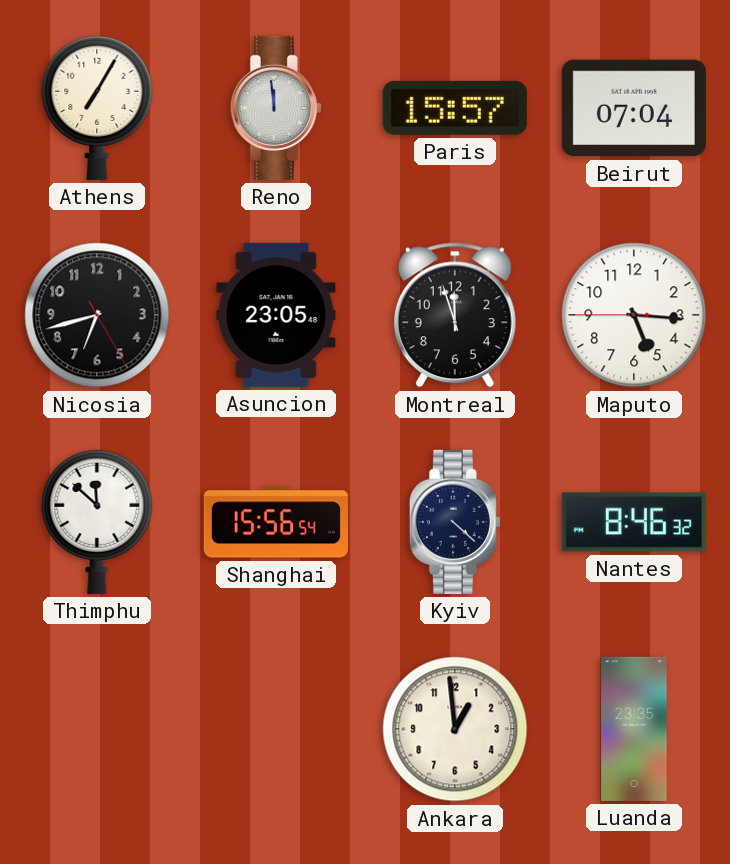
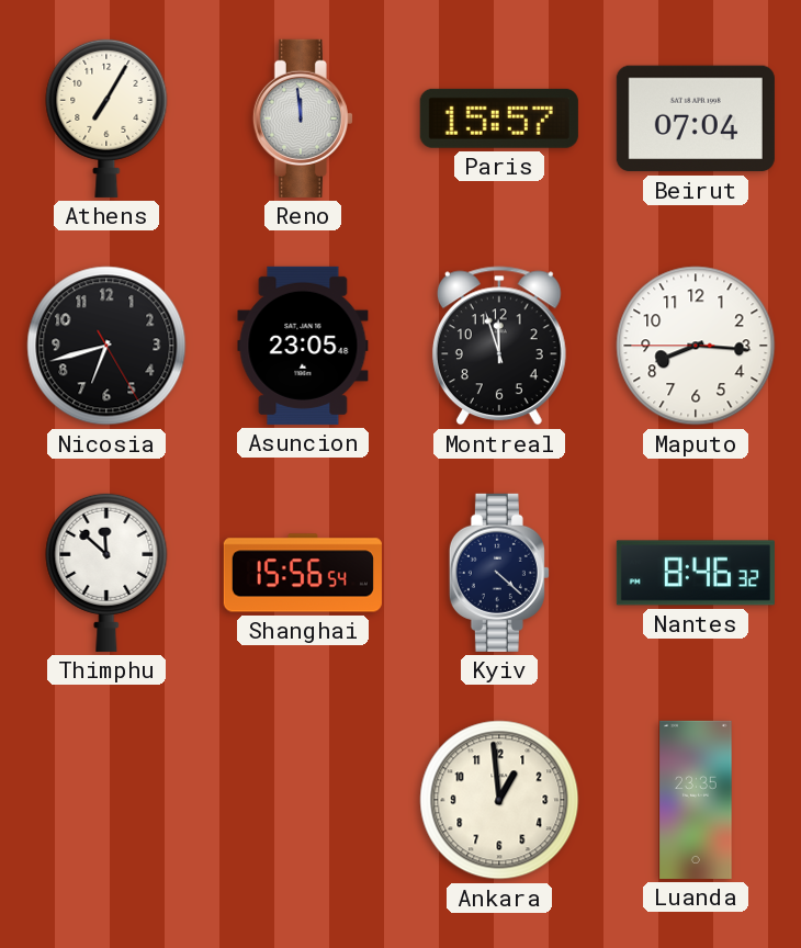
Maputo: 5:15 -> 8:15 (696, 346)
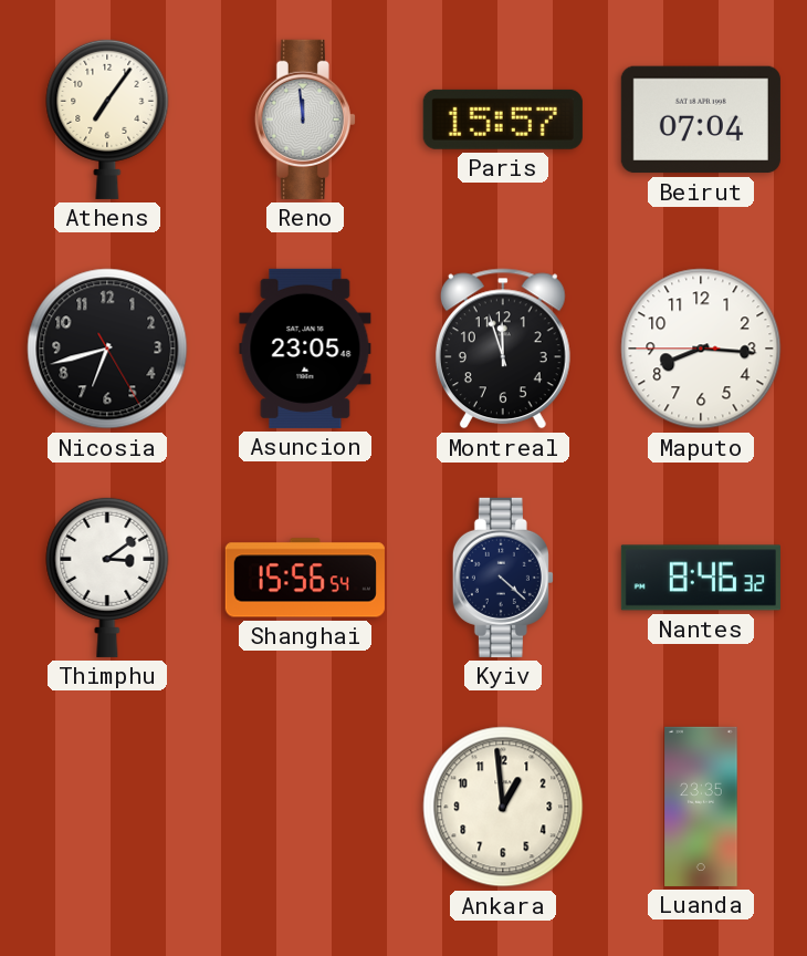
Athens: 7:05 -> 7:06 (107, 118)
Thimphu: 11:52 -> 3:09 (107, 576)
